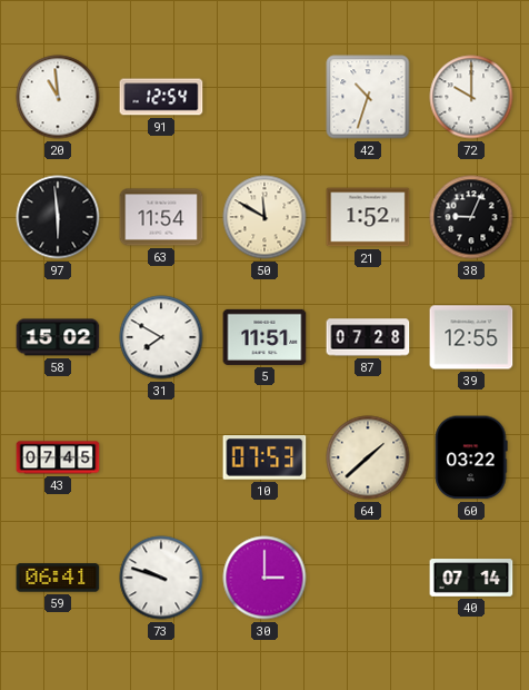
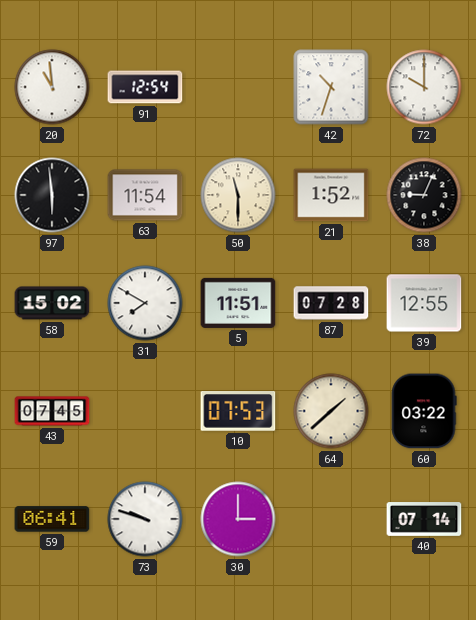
50: 11:50 -> 11:30 (238, 195)
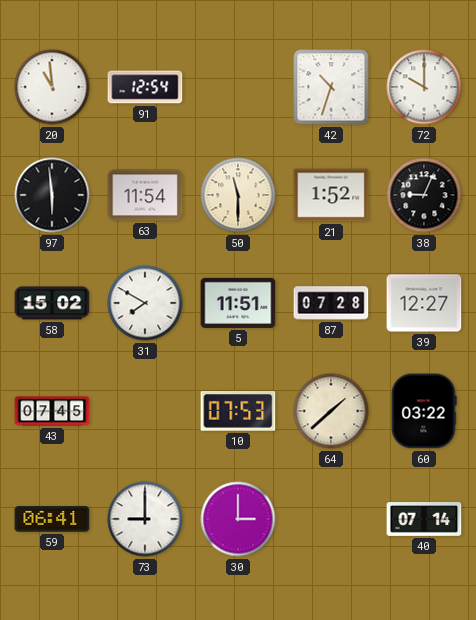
39: 12:55 -> 12:27 (424, 303)
73: 9:48 -> 9:00 (145, 519)
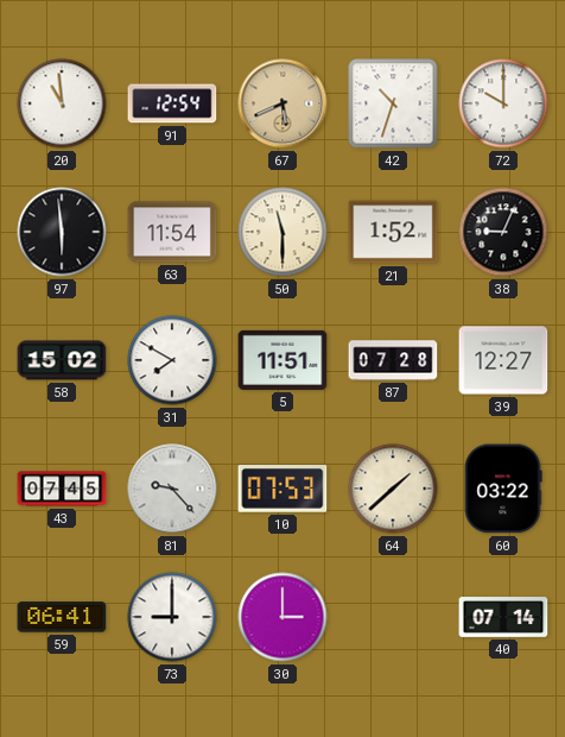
67: none -> 5:41 (282, 103)
81: none -> 9:23 (172, 489)
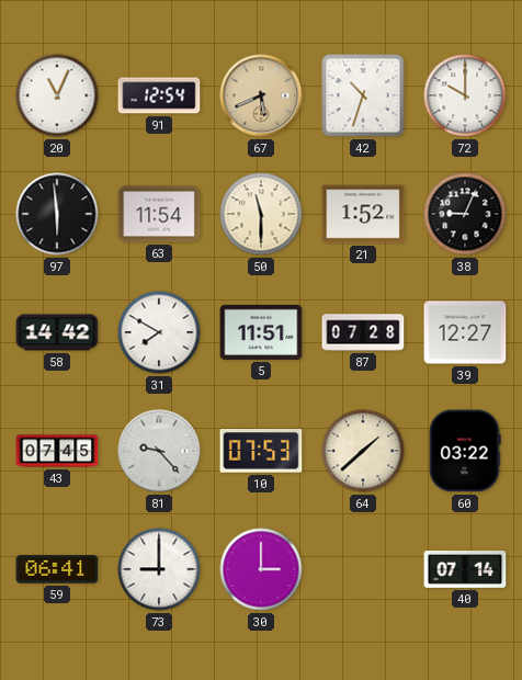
20: 10:59 -> 11:04 (57, 95)
58: 15:02 -> 14:42 (57, 332)
